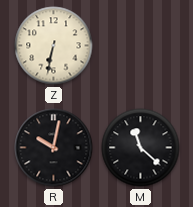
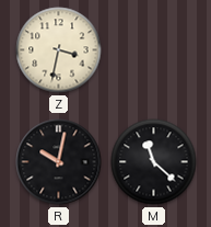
Z: 6:32 -> 3:32 (59, 50)
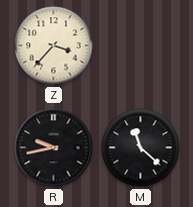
Z: 3:32 -> 3:37 (54, 46)
R: 10:02 -> 9:43 (54, 148)
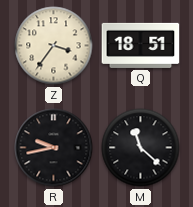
Z: 3:37 -> 3:36 (54, 46)
Q: none -> 18:51 (141, 45)
